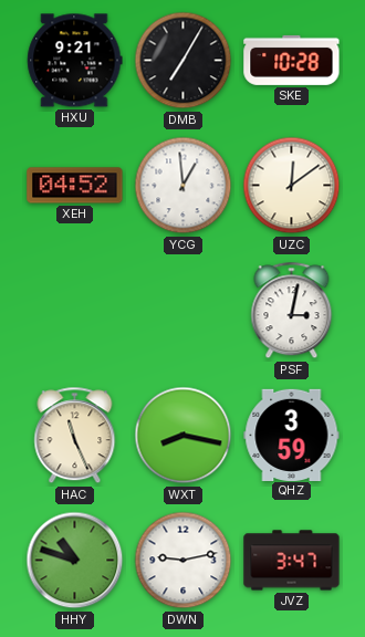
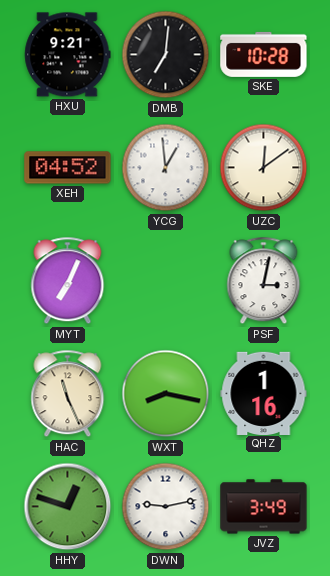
DMB: 7:05 -> 7:01 (166, 55)
MYT: none -> 7:04 (68, 281)
QHZ: 3:59 -> 1:16 (264, 393)
HHY: 10:48 -> 12:48 (68, 507)
JVZ: 3:47 -> 3:49 (264, 507)
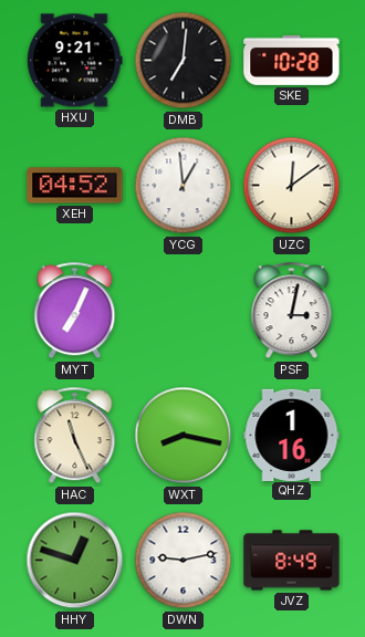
JVZ: 3:49 -> 8:49 (292, 561)
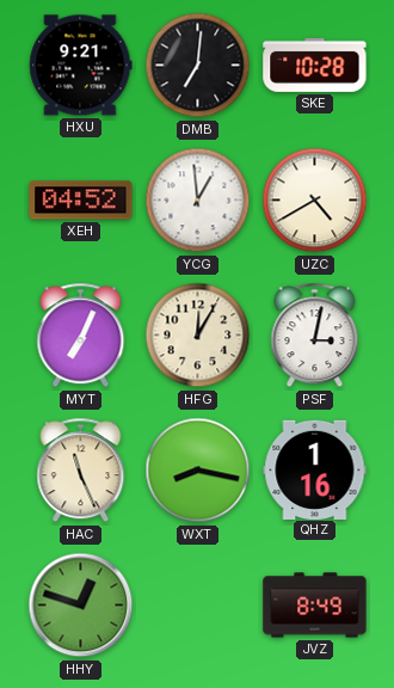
UZC: 12:09 -> 4:40 (315, 201)
HFG: none -> 12:05 (198, 336)
DWN: 9:13 -> none (184, 561)
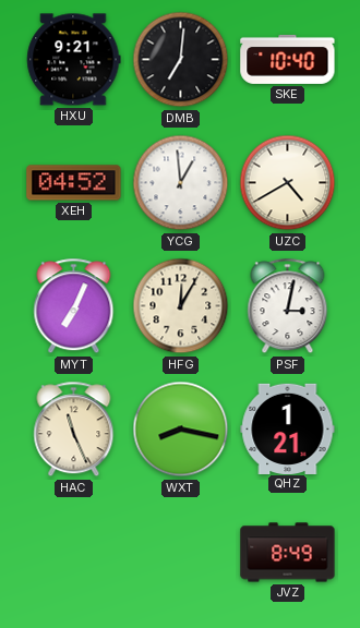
SKE: 10:28 -> 10:40 (288, 59)
QHZ: 1:16 -> 1:21 (288, 428)
HHY: 12:48 -> none (81, 606)
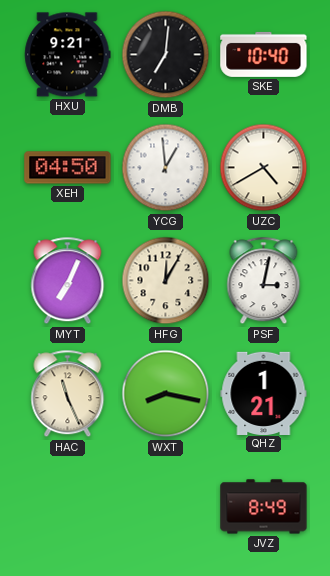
XEH: 04:52 -> 04:50 (68, 168)
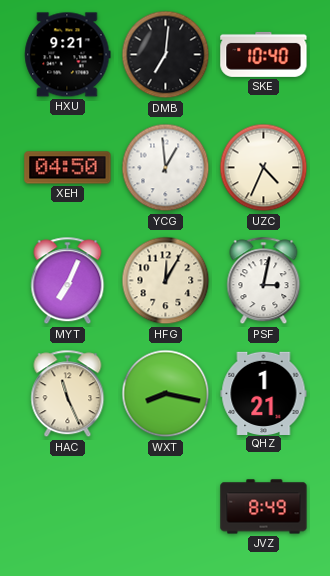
UZC: 4:40 -> 4:34 (264, 168)
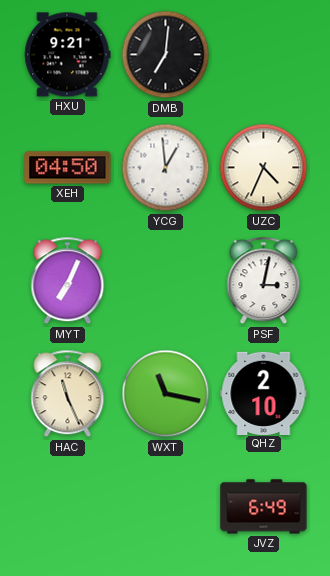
SKE: 10:40 -> none (264, 54)
HFG: 12:05 -> none (166, 281)
WXT: 8:17 -> 11:17 (166, 394)
QHZ: 1:21 -> 2:10 (264, 393)
JVZ: 8:49 -> 6:49 (264, 507)
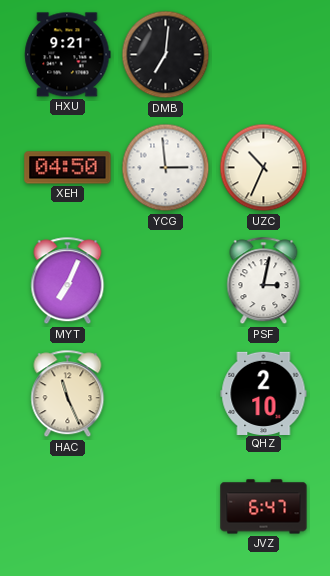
YCG: 12:59 -> 2:59 (166, 168)
UZC: 4:34 -> 10:34 (264, 168)
WXT: 11:17 -> none (166, 394)
JVZ: 6:49 -> 6:47 (264, 507)
